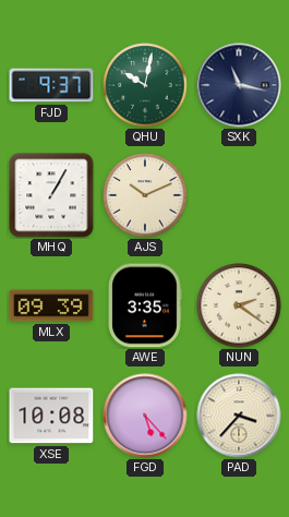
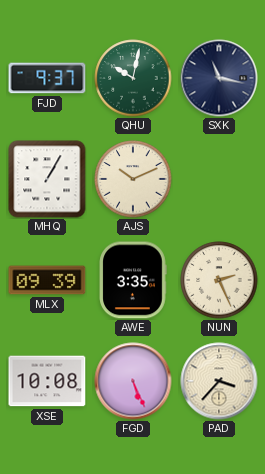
NUN: 2:21 -> 2:26 (219, 280)
FGD: 5:23 -> 5:26 (133, 381)
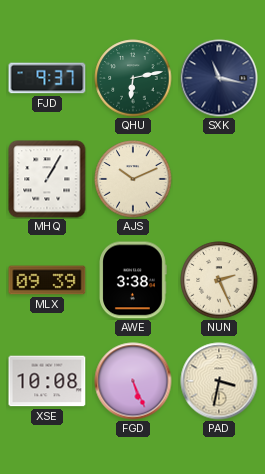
QHU: 10:02 -> 6:13 (133, 78)
AWE: 3:35 -> 3:38 (133, 280)
PAD: 3:37 -> 3:32 (219, 381)
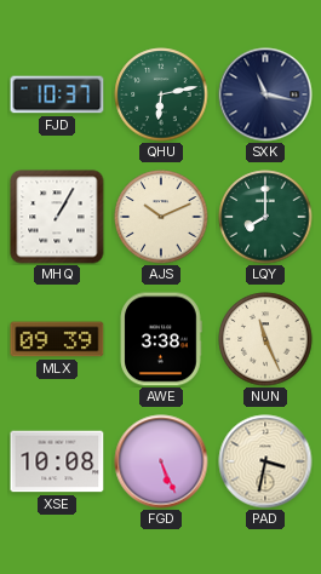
FJD: 9:37 -> 10:37 (57, 94)
LQY: none -> 8:00 (265, 217)
NUN: 2:26 -> 11:26 (265, 339)
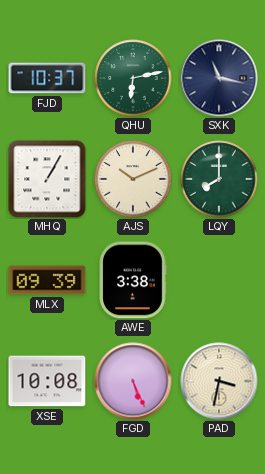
NUN: 11:26 -> none (265, 339)
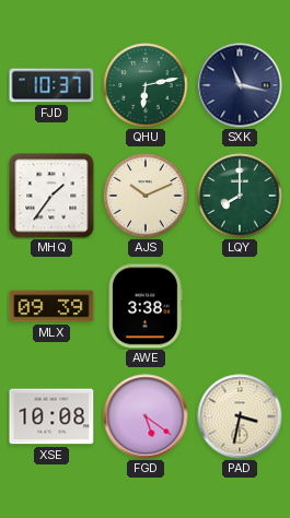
MHQ: 1:05 -> 1:36 (51, 196)
FGD: 5:26 -> 5:21 (146, 416)
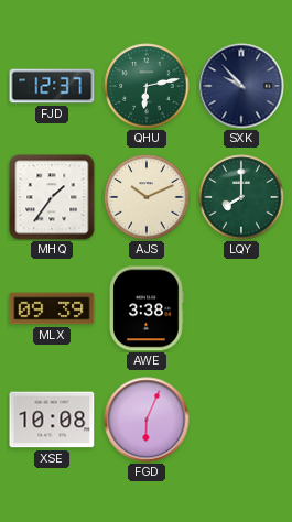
FJD: 10:37 -> 12:37 (52, 86)
SXK: 11:17 -> 9:53 (241, 86)
FGD: 5:21 -> 6:04 (147, 420)
PAD: 3:32 -> none (240, 416)
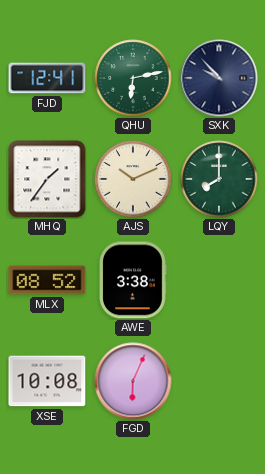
FJD: 12:37 -> 12:41 (47, 78)
MLX: 09:39 -> 08:52 (47, 280)
